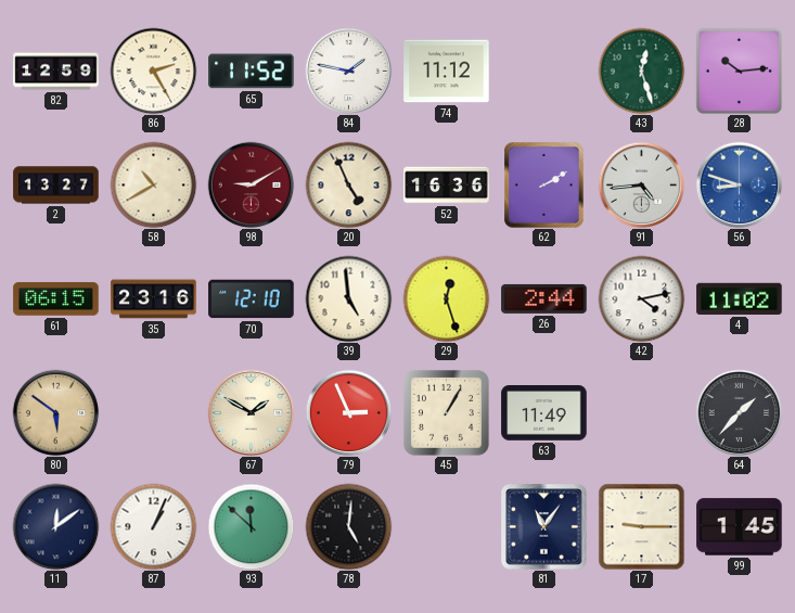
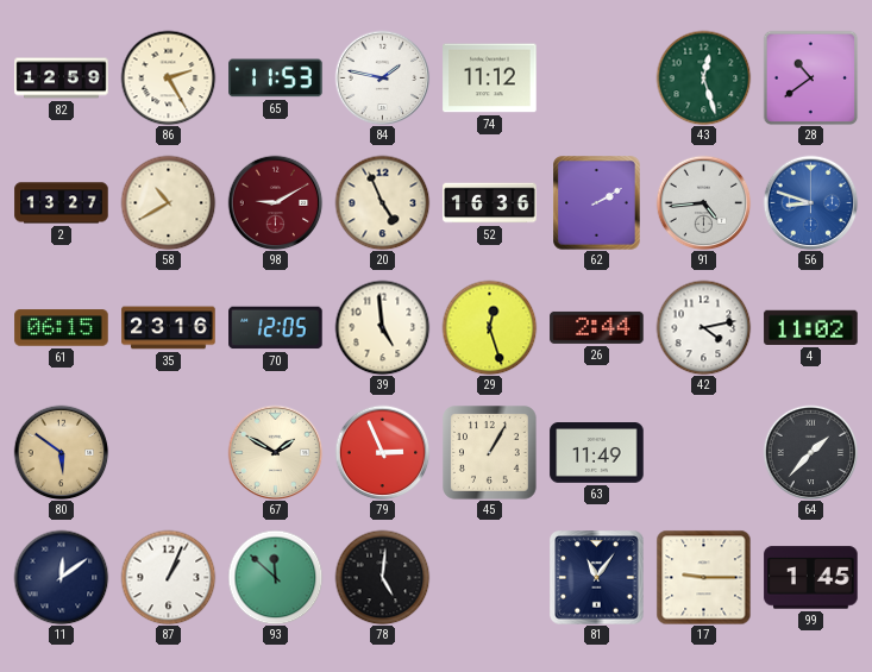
65: 11:52 -> 11:53 (276, 78)
28: 10:14 -> 10:39 (810, 77)
70: 12:10 -> 12:05 (276, 328)
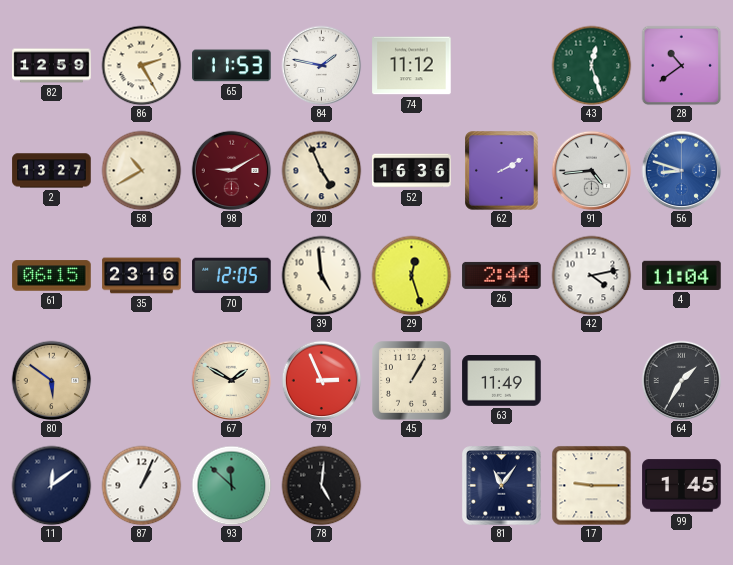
4: 11:02 -> 11:04 (682, 275)
64: 1:37 -> 1:35 (681, 380)
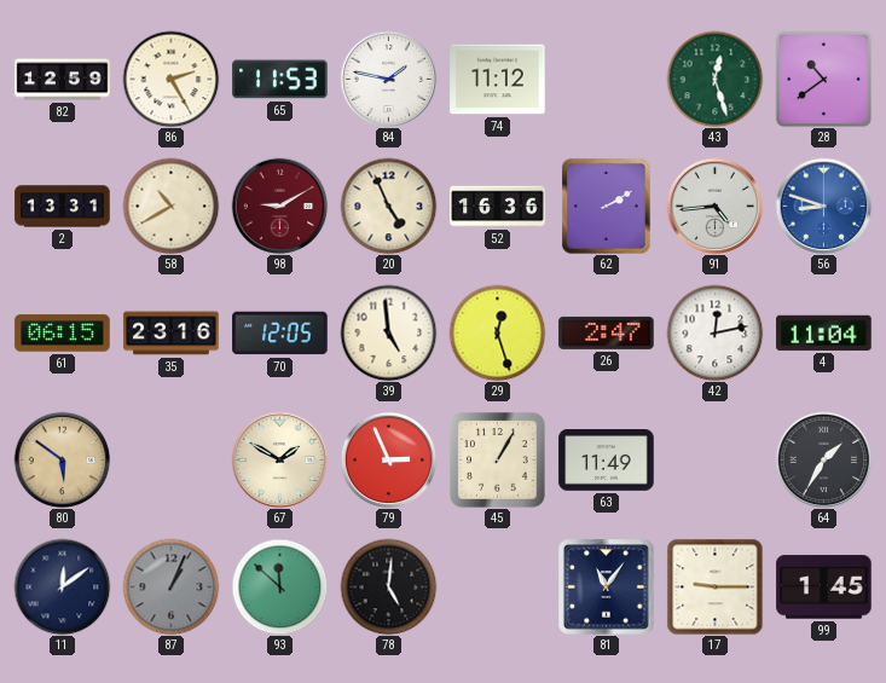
2: 13:27 -> 13:31 (63, 207)
26: 2:44 -> 2:47 (607, 332)
42: 4:13 -> 12:13 (714, 332)
87 dial: white -> grey (170, 586)
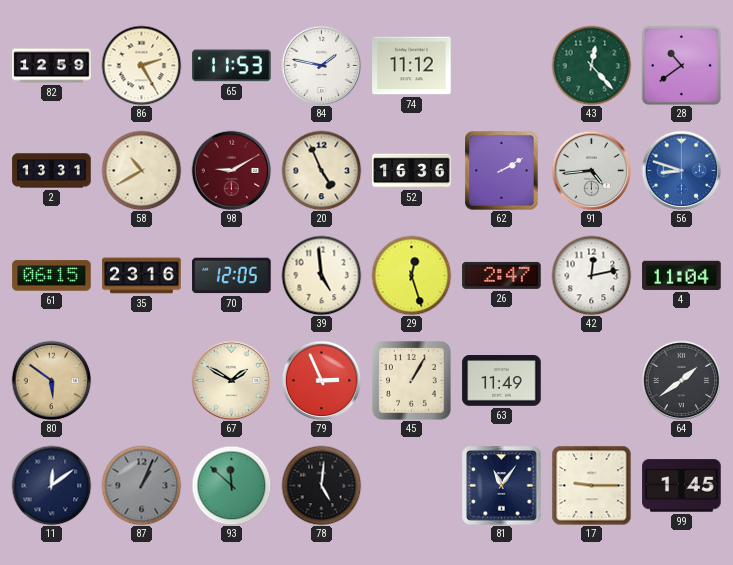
43: 12:27 -> 12:23 (591, 65)
64: 1:35 -> 1:39 (681, 380)
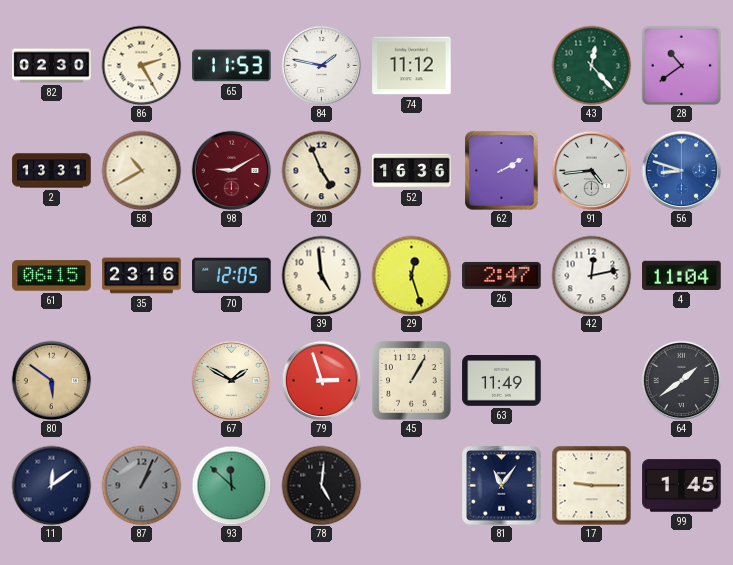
82: 12:59 -> 02:30 (52, 66)
79: 2:56 -> 2:57 (321, 380)
